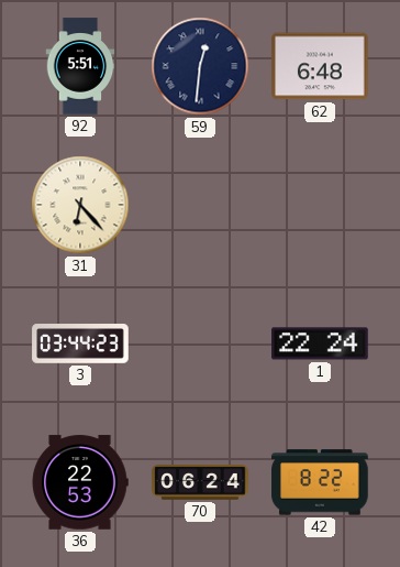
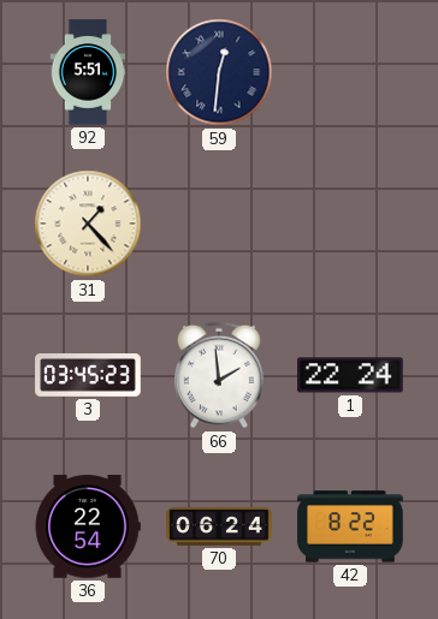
62: 6:48 -> none (320, 66)
31: 6:23 -> 1:23 (88, 224)
3: 03:44 -> 03:45 (88, 376)
66: none -> 1:59 (219, 375)
36: 22:53 -> 22:54 (88, 526)
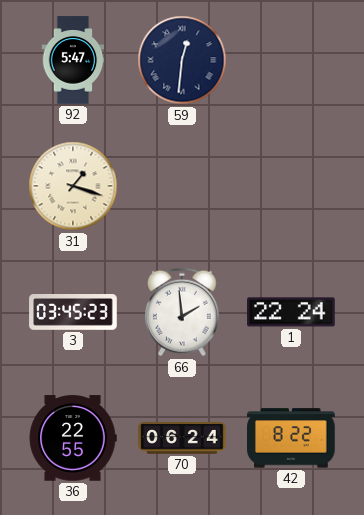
92: 5:51 -> 5:47 (73, 60)
31: 1:23 -> 1:18 (73, 186)
36: 22:54 -> 22:55 (73, 438)
